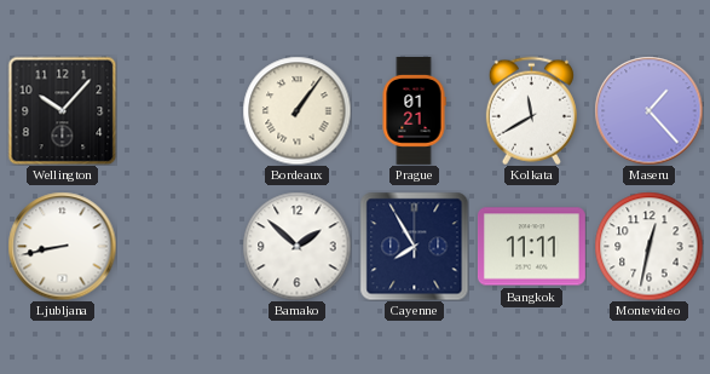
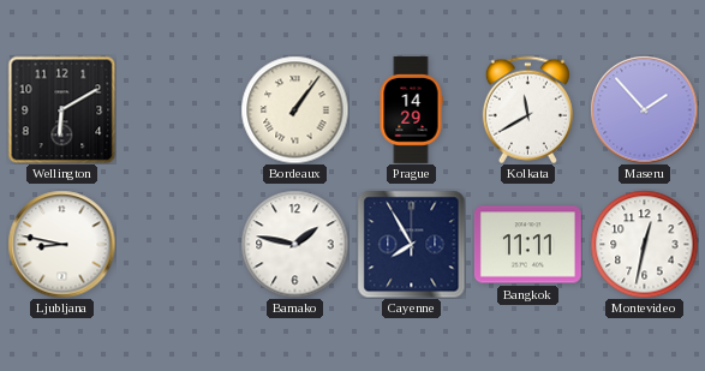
Wellington: 10:07 -> 6:10 (61, 109)
Prague: 01:21 -> 14:29 (411, 110)
Maseru: 1:23 -> 1:53 (644, 109)
Ljubljana: 8:43 -> 8:47 (61, 244)
Bamako: 1:52 -> 1:47 (294, 244)
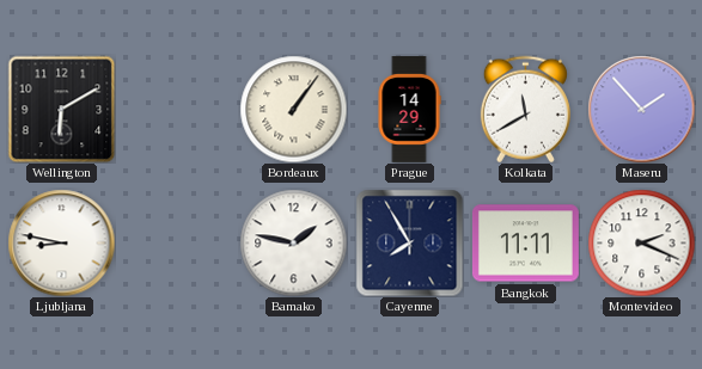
Montevideo: 12:32 -> 2:19 (641, 242)
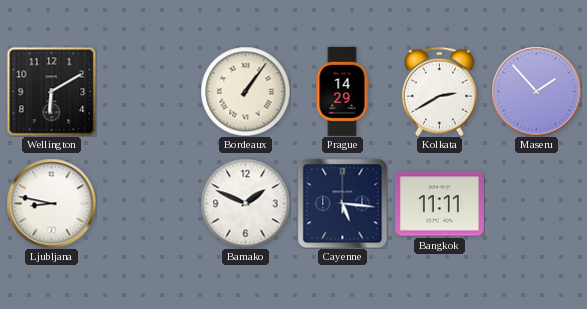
Kolkata: 11:40 -> 2:40 (439, 91)
Bamako: 1:47 -> 1:49 (245, 203)
Cayenne: 7:55 -> 5:16 (342, 203)
Montevideo: 2:19 -> none (641, 242)
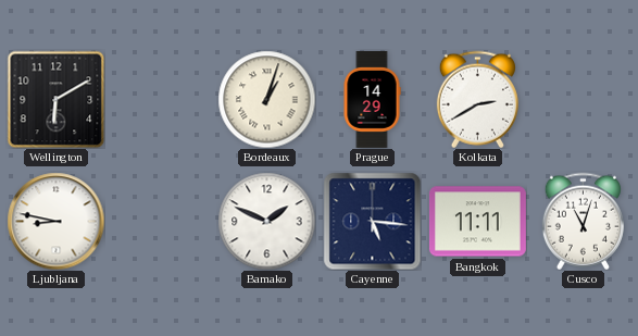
Bordeaux: 1:06 -> 1:03 (266, 99)
Maseru: 1:53 -> none (536, 91)
Cusco: none -> 11:03 (583, 221)
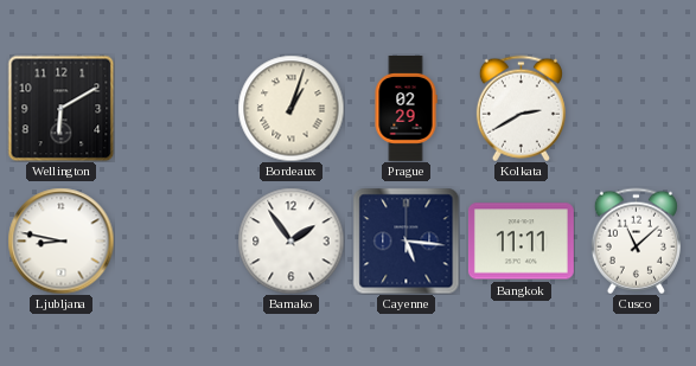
Prague: 14:29 -> 02:29 (406, 109)
Bamako: 1:49 -> 1:54 (290, 240)
Cusco: 11:03 -> 11:08 (636, 240)
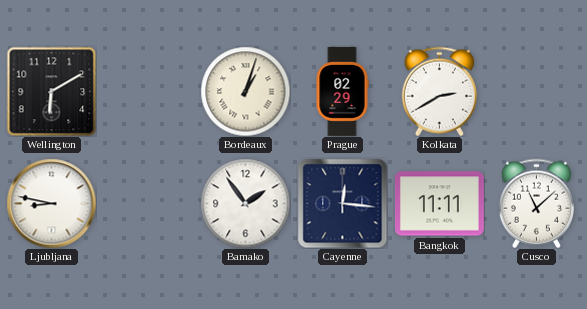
Cayenne: 5:16 -> 12:16 (342, 203)
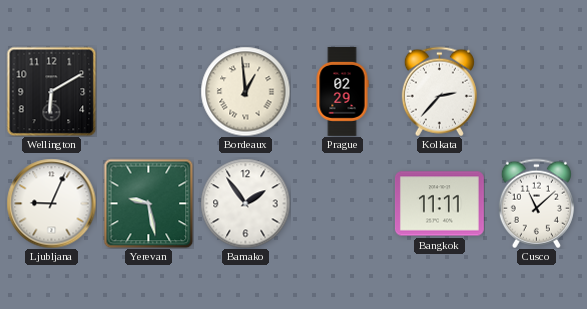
Bordeaux: 1:03 -> 12:59 (245, 91)
Kolkata: 2:40 -> 2:37 (439, 91)
Ljubljana: 8:47 -> 9:04 (51, 203)
Yerevan: none -> 9:28 (148, 203)
Cayenne: 12:16 -> none (342, 203)
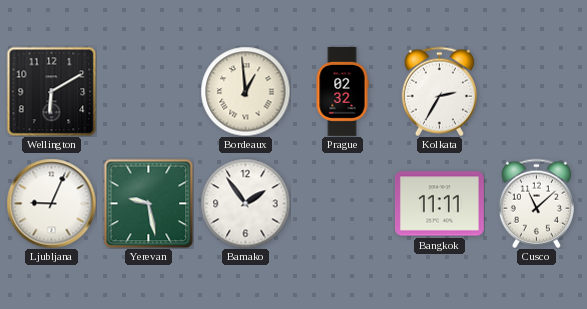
Prague: 02:29 -> 02:32 (342, 92)
Kolkata: 2:37 -> 2:35 (439, 91)
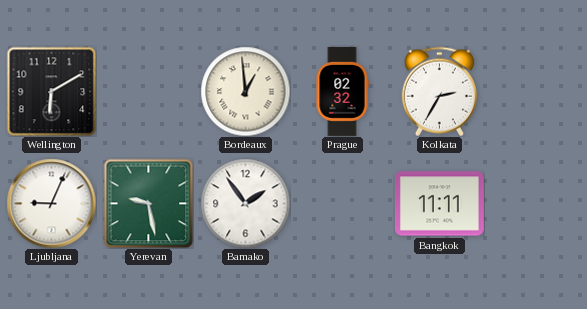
Cusco: 11:08 -> none (536, 203)
